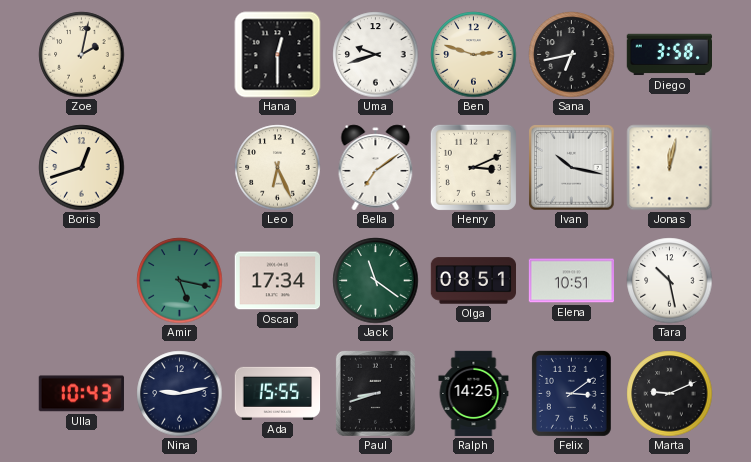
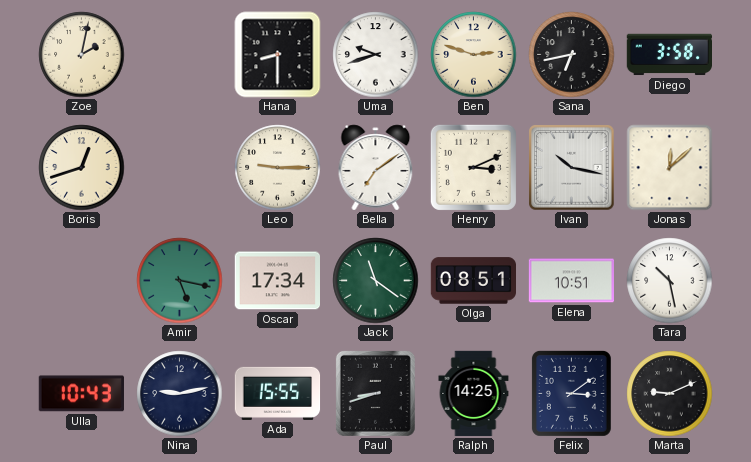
Hana: 12:30 -> 8:30 (278, 55)
Leo: 6:26 -> 9:15 (278, 168)
Jonas: 12:02 -> 12:08 (670, 168)
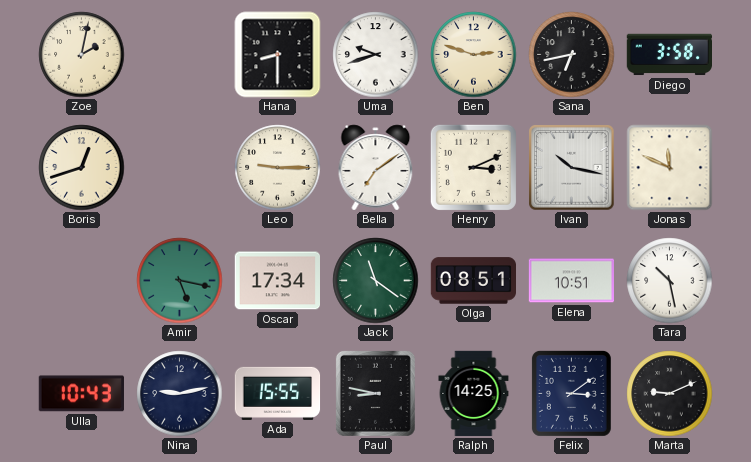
Jonas: 12:08 -> 11:49 (670, 168)
Paul: 8:42 -> 8:47 (375, 393)
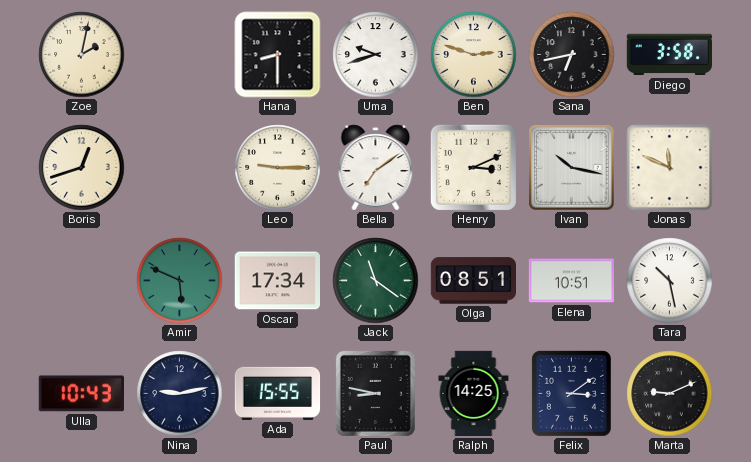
Amir: 5:17 -> 5:49 (180, 281)
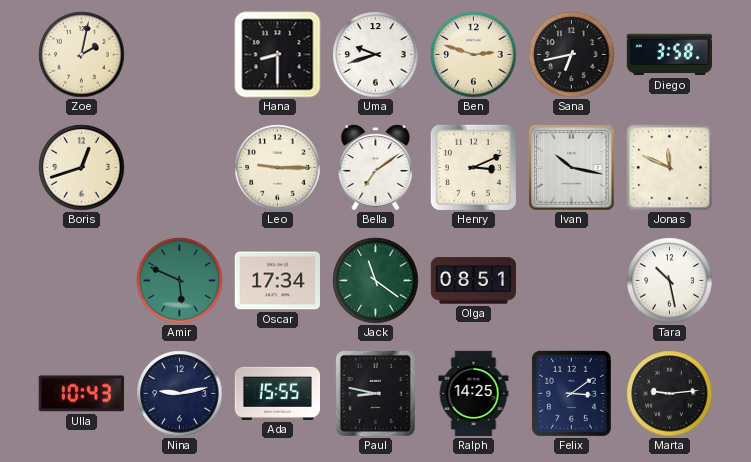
Elena: 10:51 -> none (571, 281)
Marta: 9:11 -> 9:14 (670, 394)
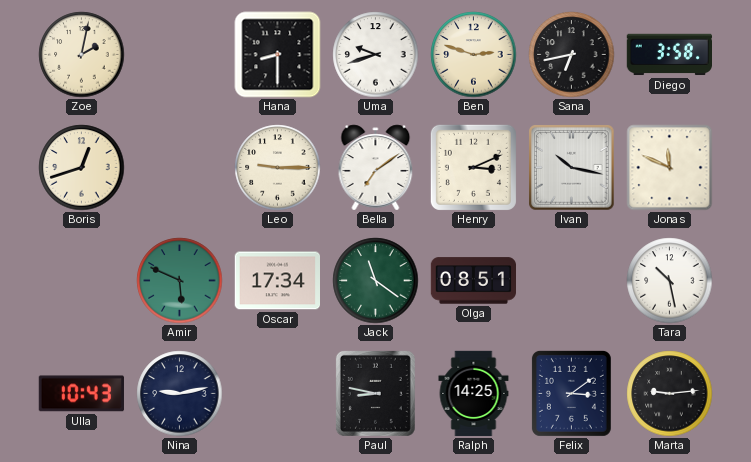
Ada: 15:55 -> none (278, 393)
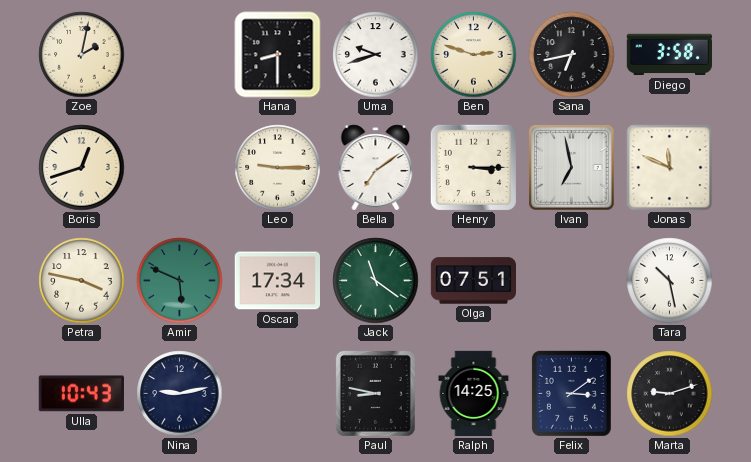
Henry: 3:11 -> 3:15 (473, 167)
Ivan: 10:17 -> 6:58 (572, 168)
Petra: none -> 3:47 (82, 281)
Olga: 08:51 -> 07:51 (473, 281)
Marta: 9:14 -> 9:12 (670, 394)
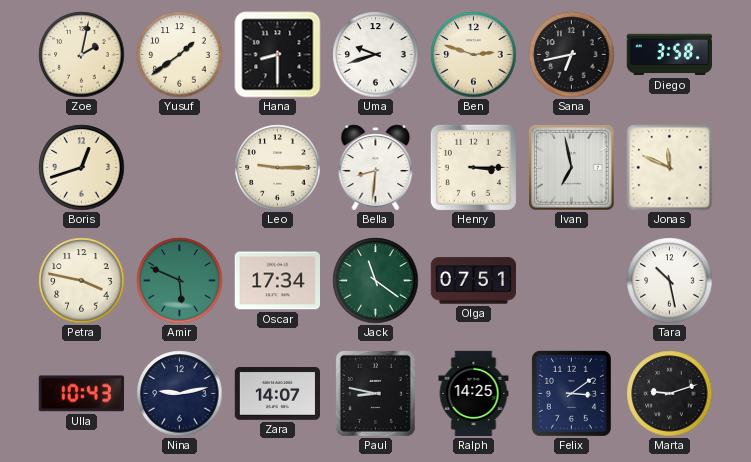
Yusuf: none -> 1:39 (180, 55)
Bella: 7:09 -> 8:31 (376, 168)
Zara: none -> 14:07 (277, 394)
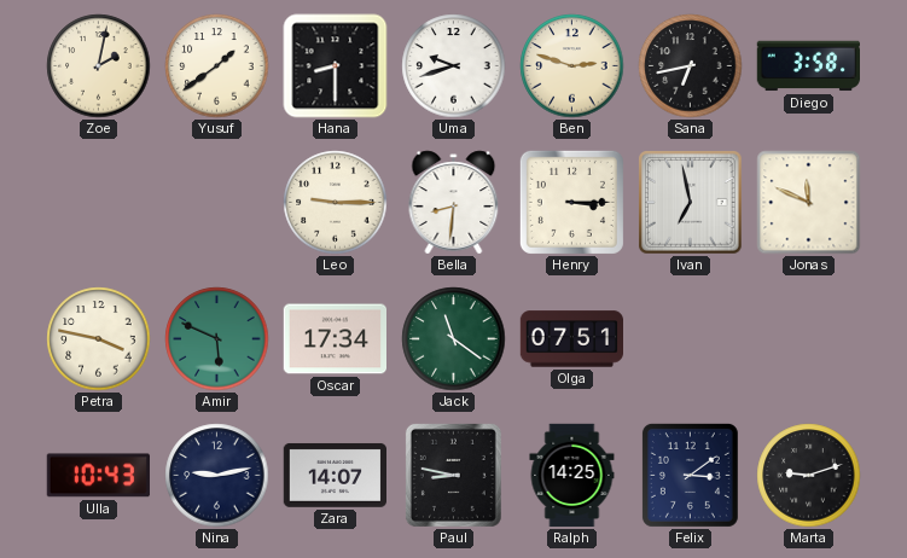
Boris: 12:42 -> none (82, 168)
Tara: 10:28 -> none (670, 281)
